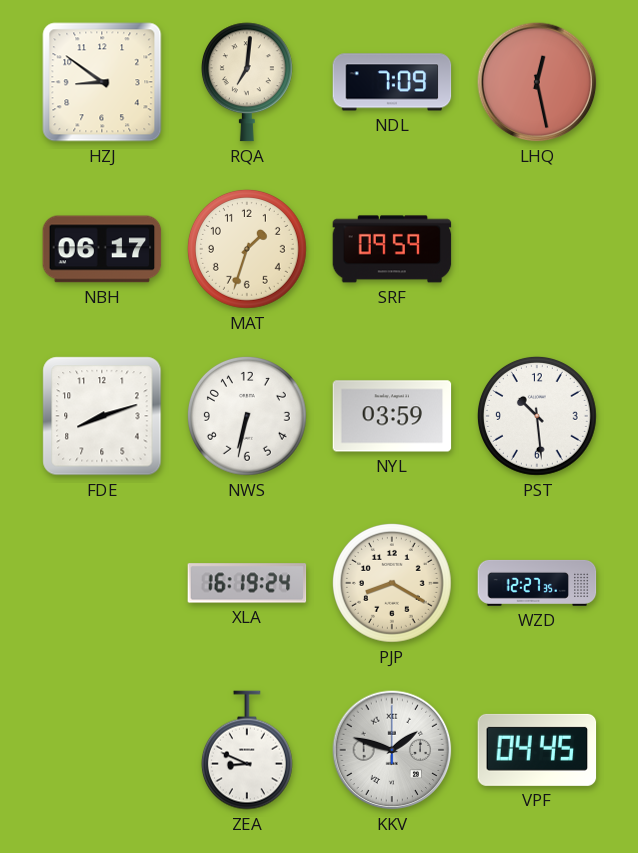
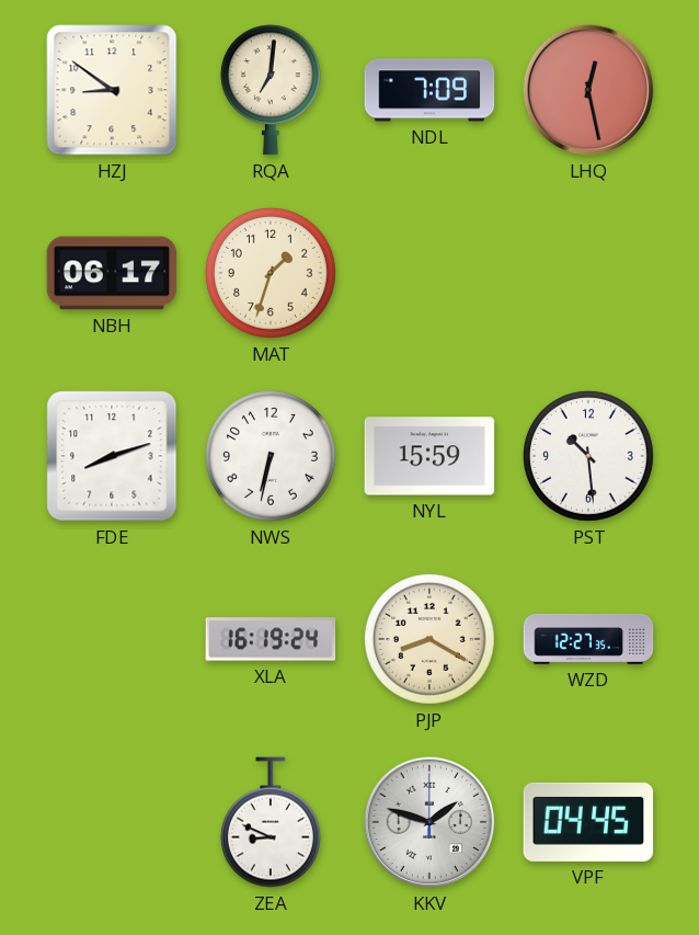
SRF: 09:59 -> none (392, 249)
NYL: 03:59 -> 15:59 (429, 456)
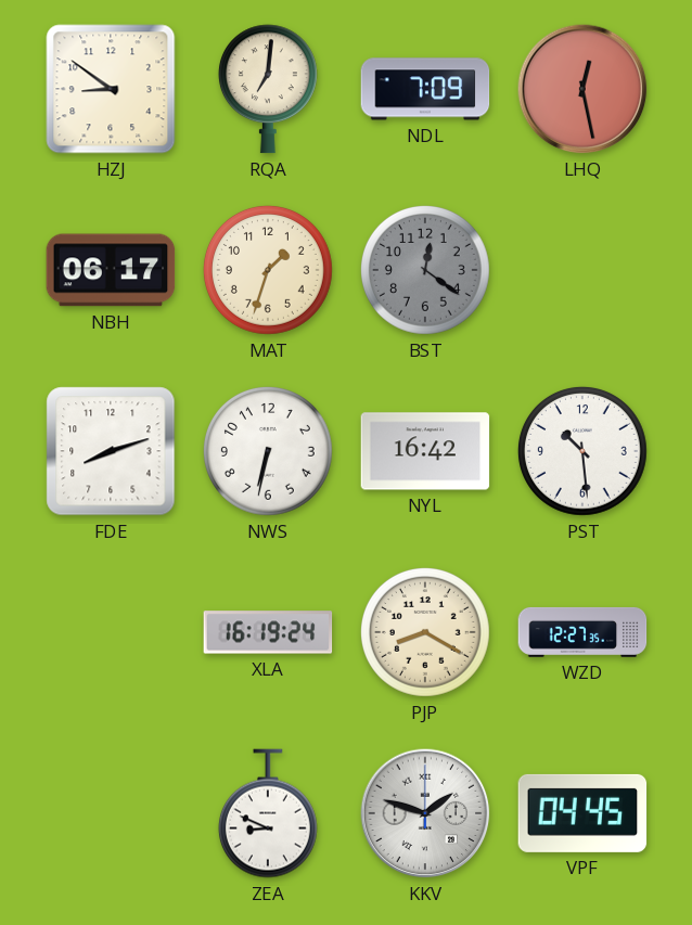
BST: none -> 12:21 (425, 270)
NYL: 15:59 -> 16:42 (425, 451)
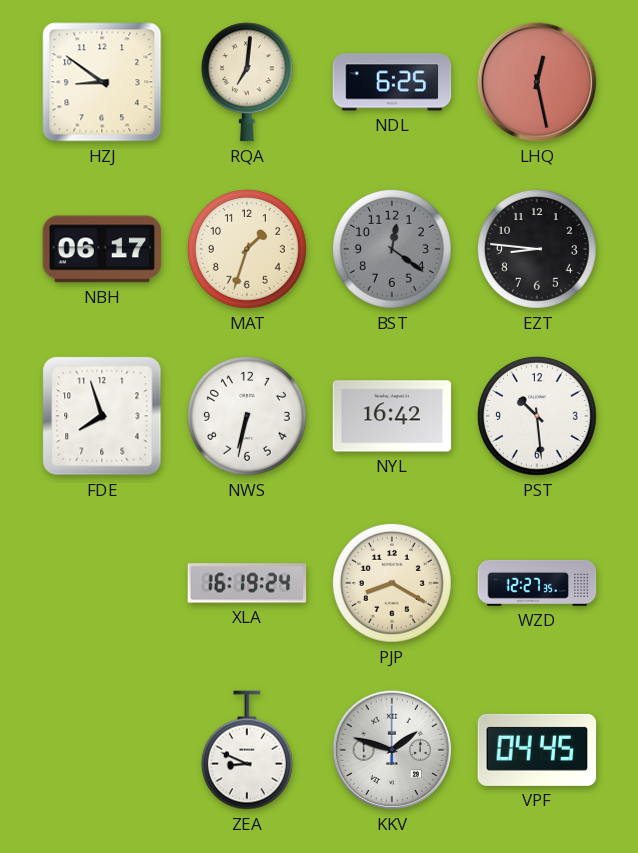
NDL: 7:09 -> 6:25 (392, 82)
EZT: none -> 8:46 (537, 249)
FDE: 8:12 -> 7:57 (102, 416)
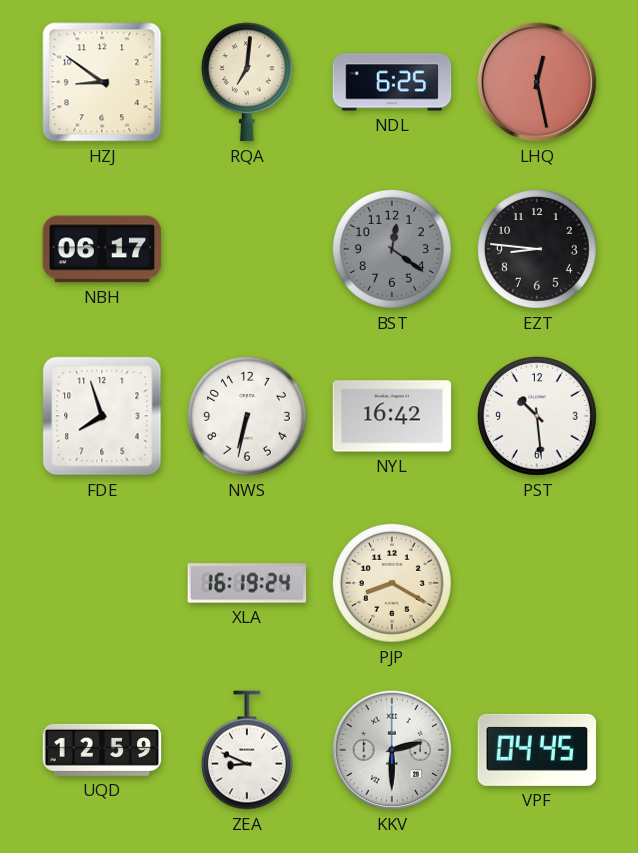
MAT: 1:33 -> none (247, 249)
WZD: 12:27 -> none (537, 583)
UQD: none -> 12:59 (102, 750)
KKV: 1:48 -> 2:30 (392, 750)
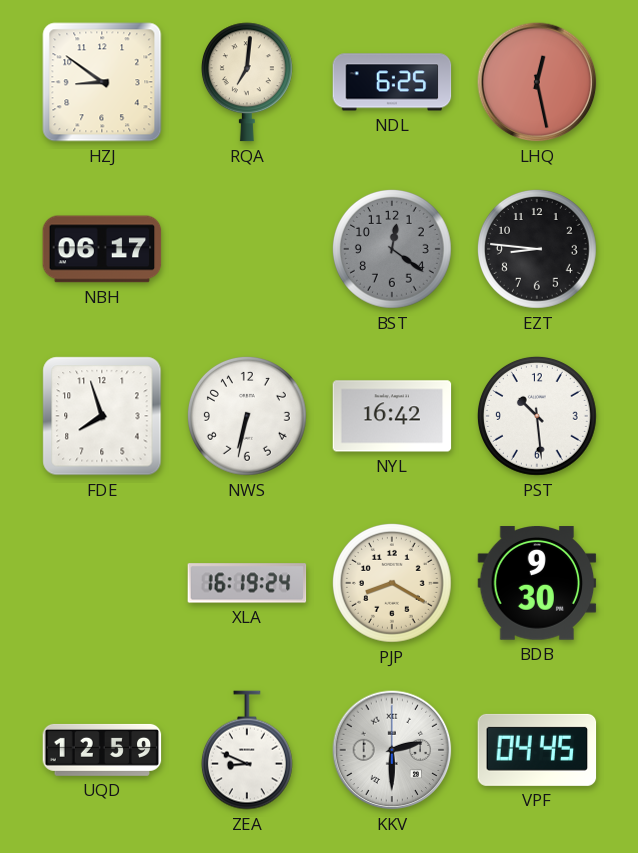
BDB: none -> 9:30 (537, 583)
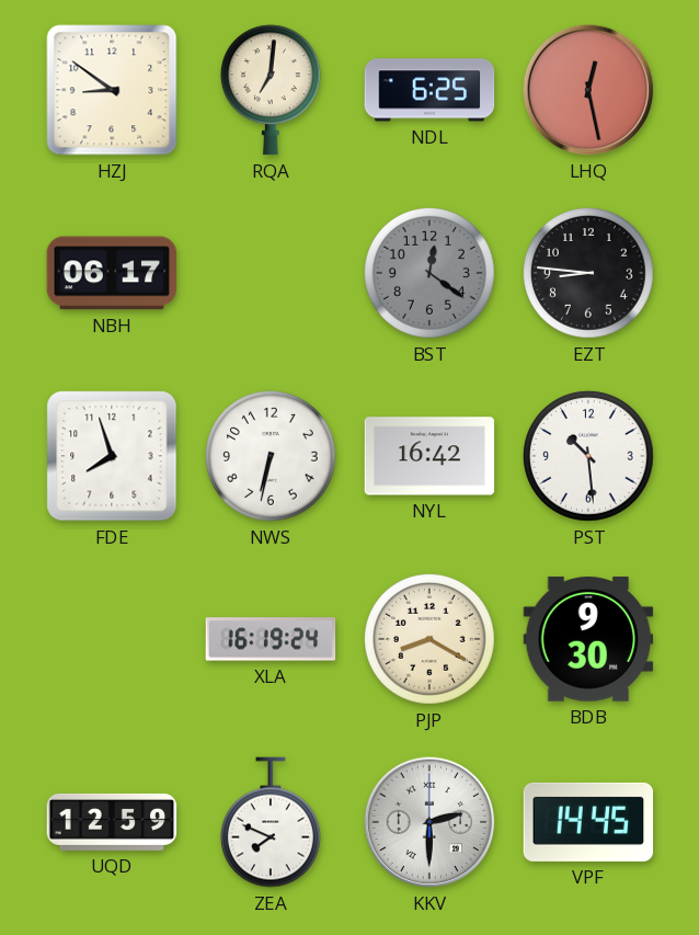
ZEA: 8:49 -> 7:49 (271, 822)
VPF: 04:45 -> 14:45 (588, 822)
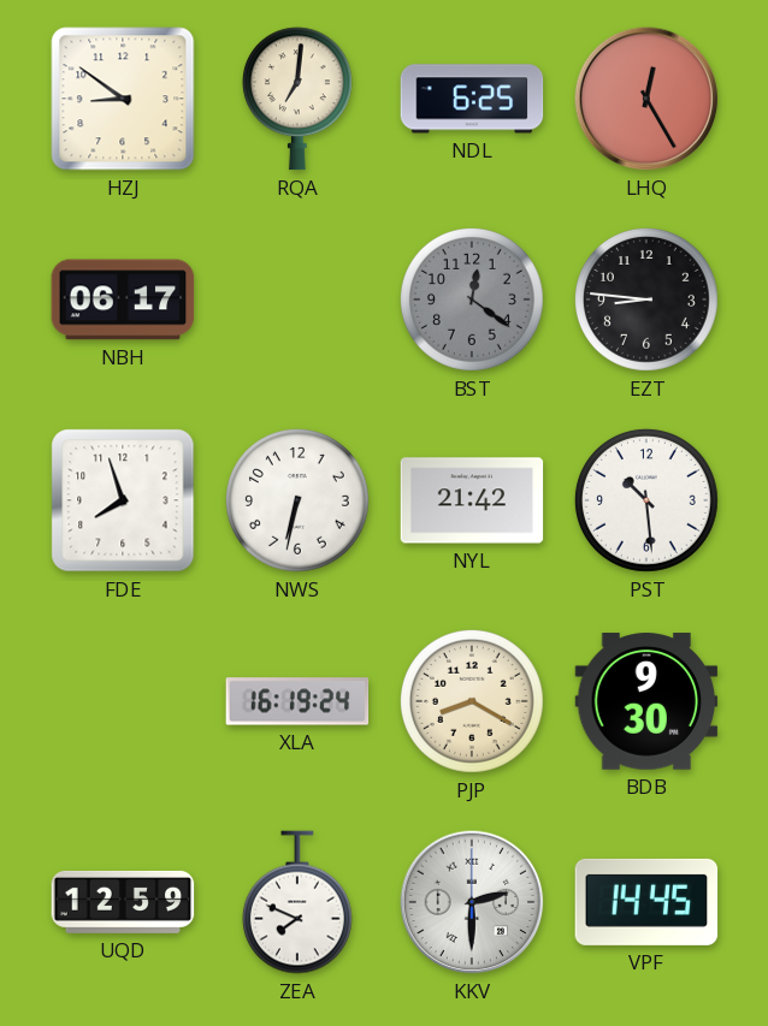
LHQ: 12:28 -> 12:25 (646, 99)
NYL: 16:42 -> 21:42 (472, 500)
